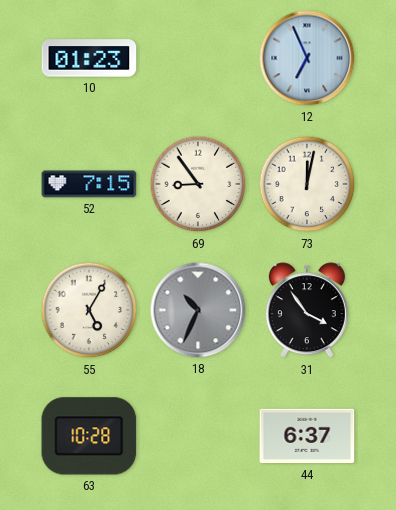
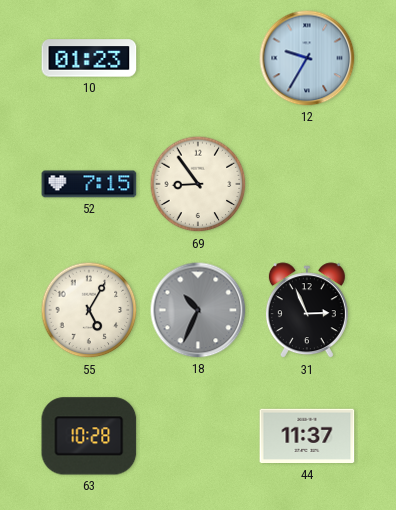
12: 6:56 -> 9:35 (307, 58)
73: 12:02 -> none (307, 184)
31: 3:54 -> 2:56 (307, 311)
44: 6:37 -> 11:37 (307, 436)
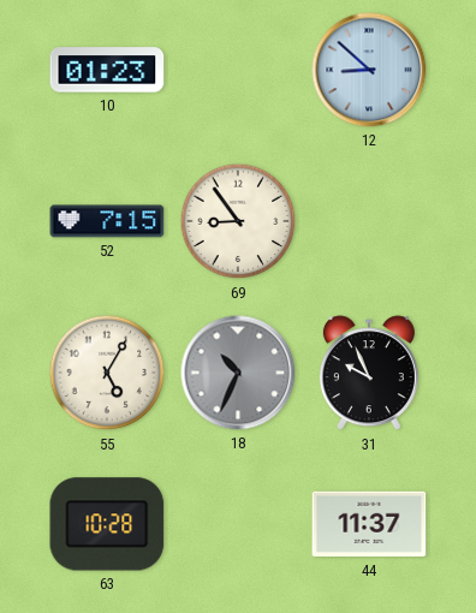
12: 9:35 -> 8:52 (369, 70)
31: 2:56 -> 9:56 (369, 374)
